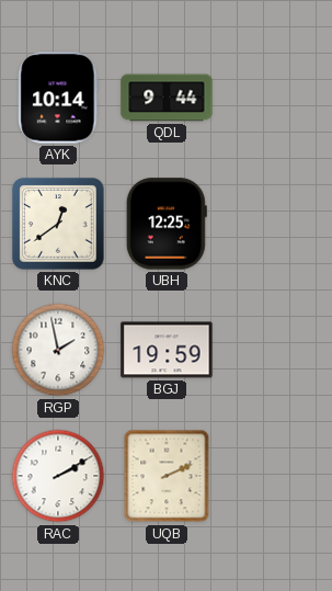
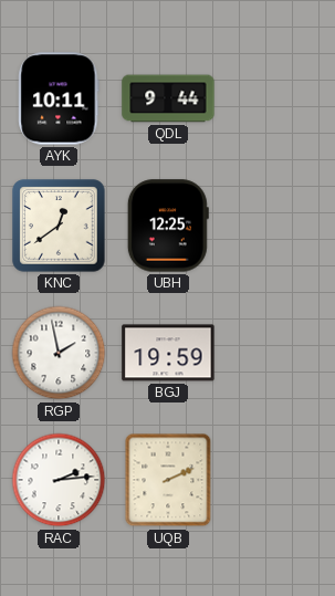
AYK: 10:14 -> 10:11 (59, 98)
RAC: 2:10 -> 2:14 (59, 480)
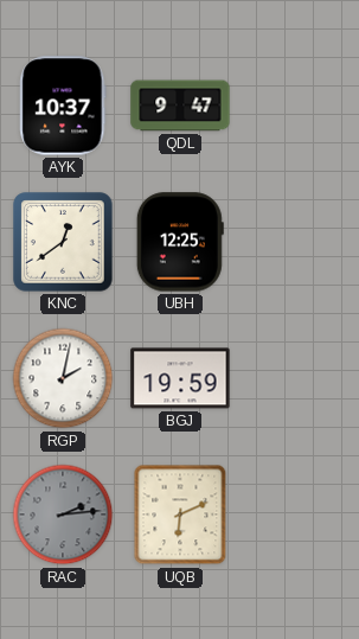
AYK: 10:11 -> 10:37 (63, 106)
QDL: 9:44 -> 9:47 (180, 106)
RGP: 1:58 -> 2:02 (63, 378)
RAC dial: white -> grey (63, 515)
UQB: 2:11 -> 6:11 (180, 515)
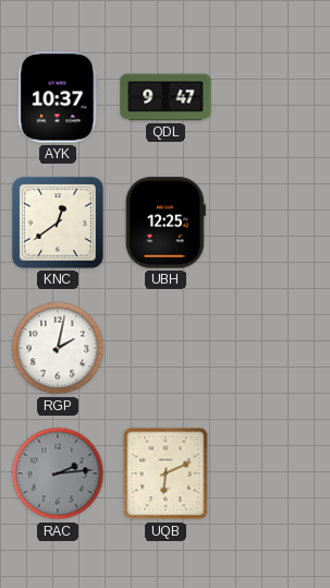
BGJ: 19:59 -> none (180, 378)
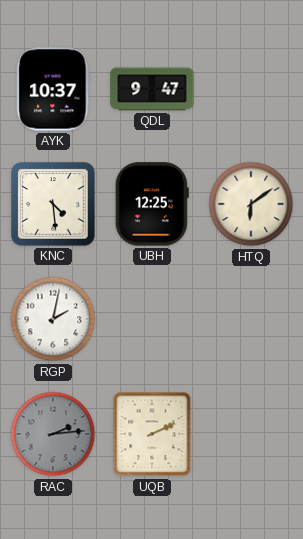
KNC: 12:39 -> 4:29 (53, 204)
HTQ: none -> 6:09 (251, 204)
UQB: 6:11 -> 2:11 (152, 434)
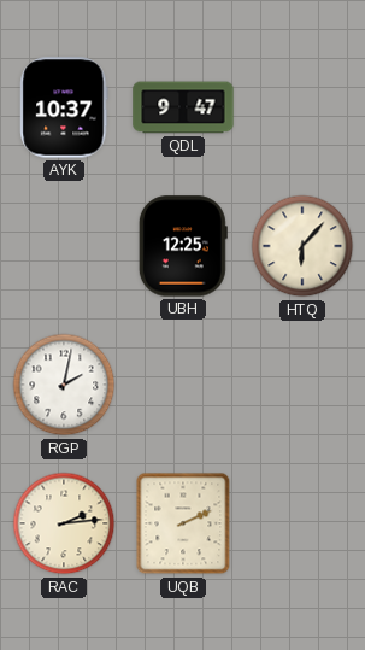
KNC: 4:29 -> none (53, 204)
HTQ: 6:09 -> 6:07 (302, 246)
RAC dial: grey -> cream (64, 523)
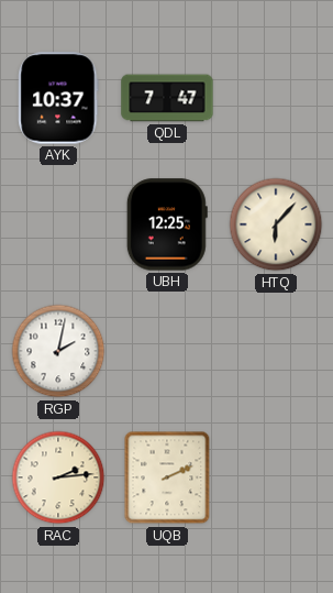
QDL: 9:47 -> 7:47 (167, 98)
